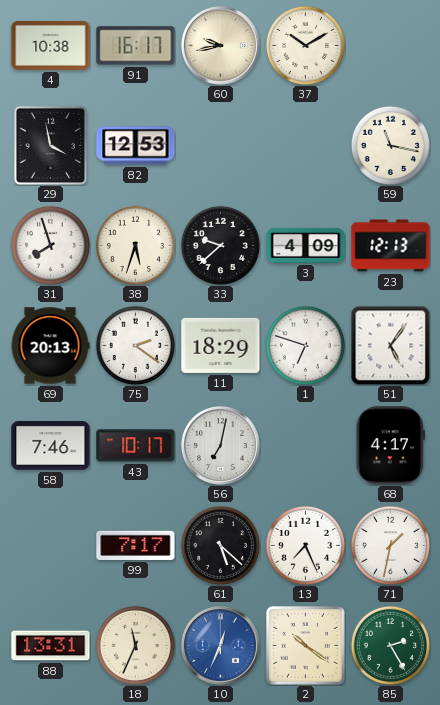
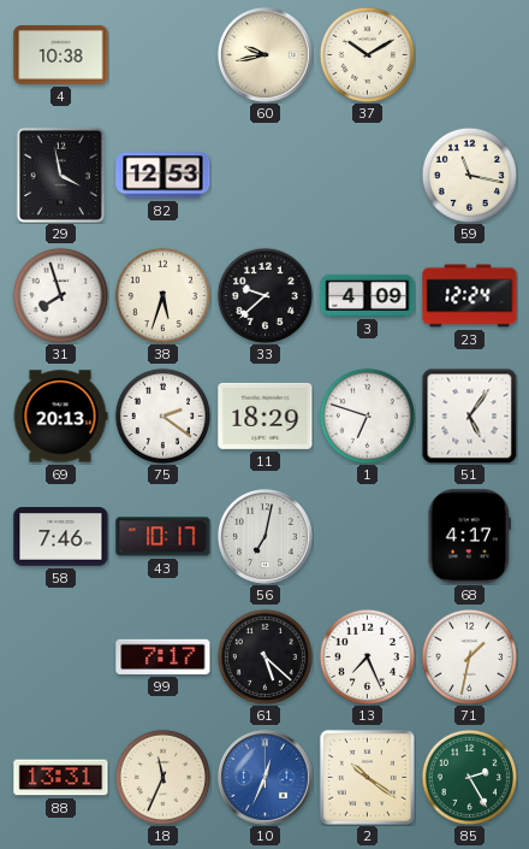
91: 16:17 -> none (136, 46)
23: 12:13 -> 12:24 (470, 296)
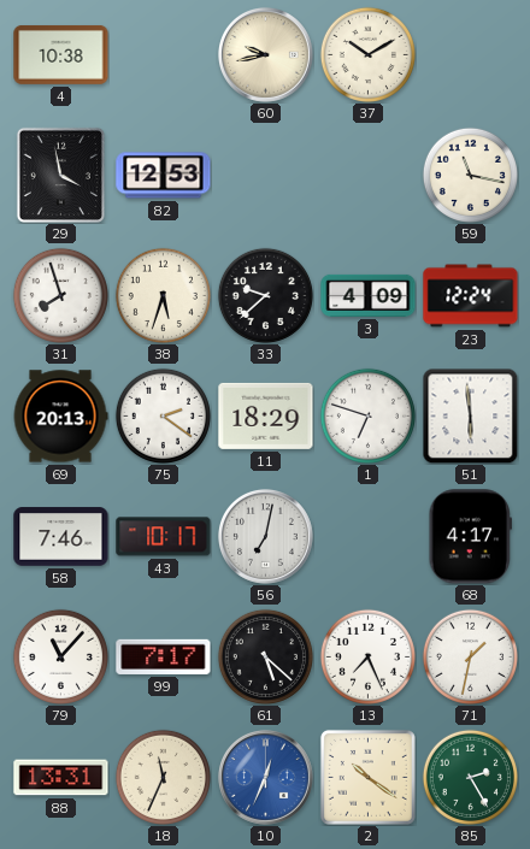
51: 5:06 -> 5:59 (470, 415)
79: none -> 11:07 (60, 656)
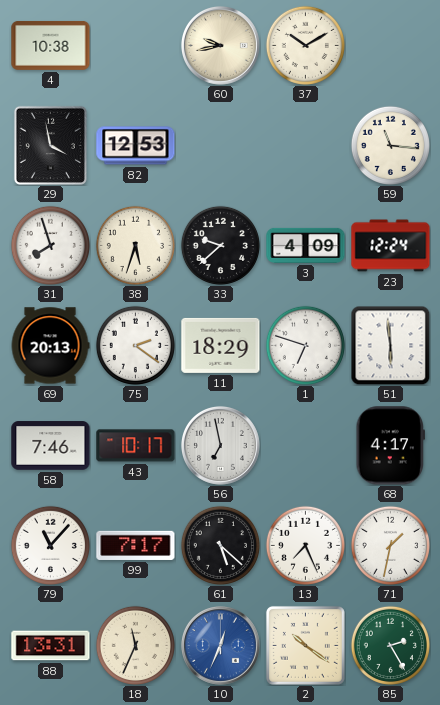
59: 11:17 -> 11:16 (390, 145)
56: 7:02 -> 6:58 (220, 445)
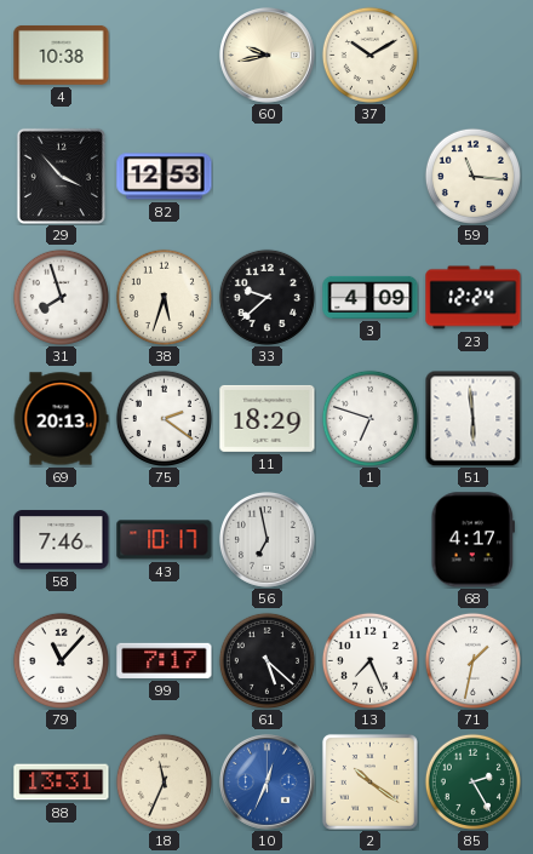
29: 3:58 -> 3:53 (61, 176)
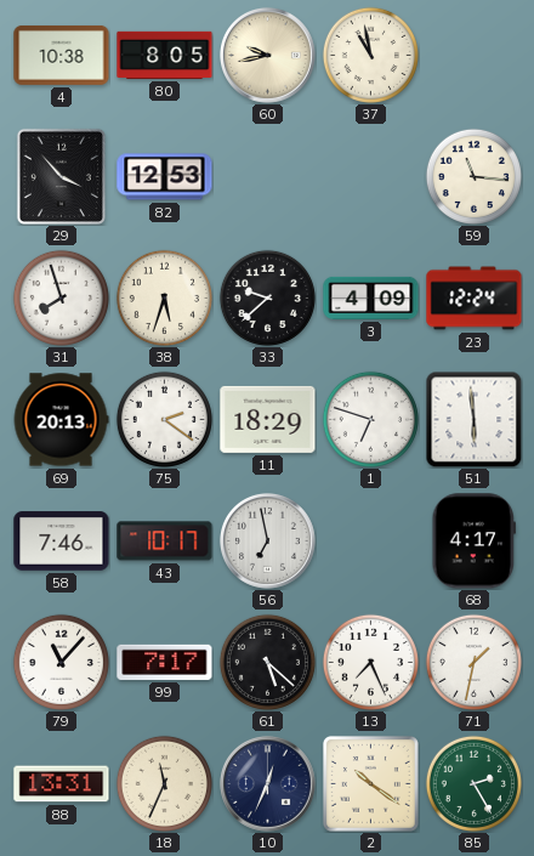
80: none -> 8:05 (165, 55)
37: 10:10 -> 10:58 (370, 55)
10 dial: blue -> navy (267, 783)
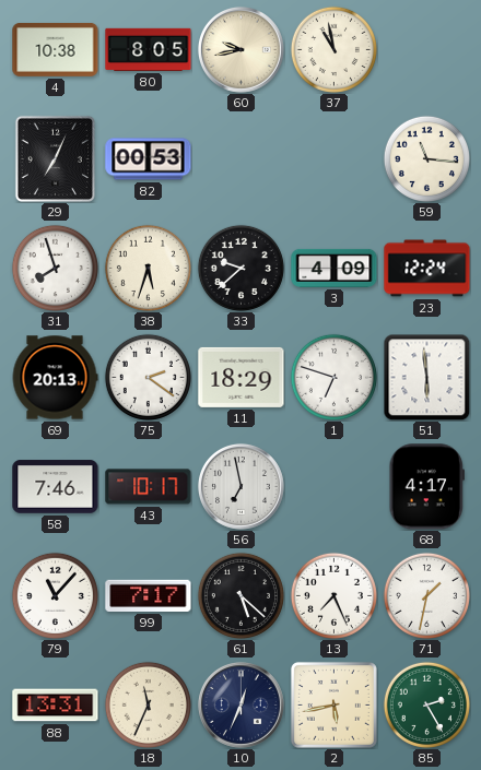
29: 3:53 -> 7:04 (55, 158)
82: 12:53 -> 00:53 (149, 159)
2: 10:21 -> 5:43 (333, 704)
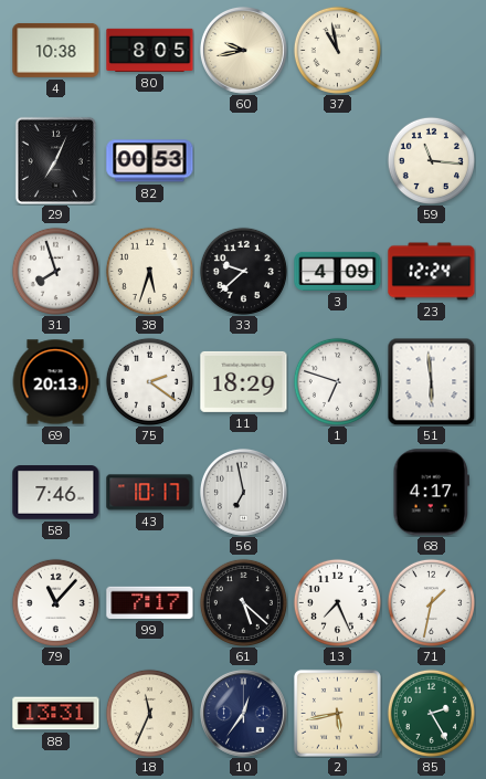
10: 12:34 -> 12:36 (243, 713)
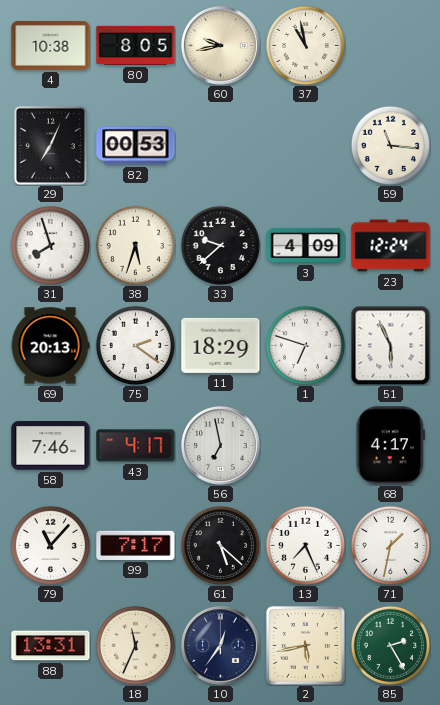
51: 5:59 -> 5:56 (390, 345)
43: 10:17 -> 4:17 (136, 446)
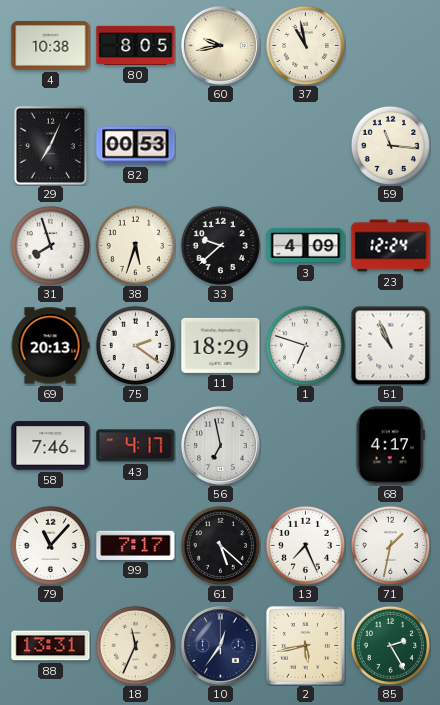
51: 5:56 -> 10:56 (390, 345)
